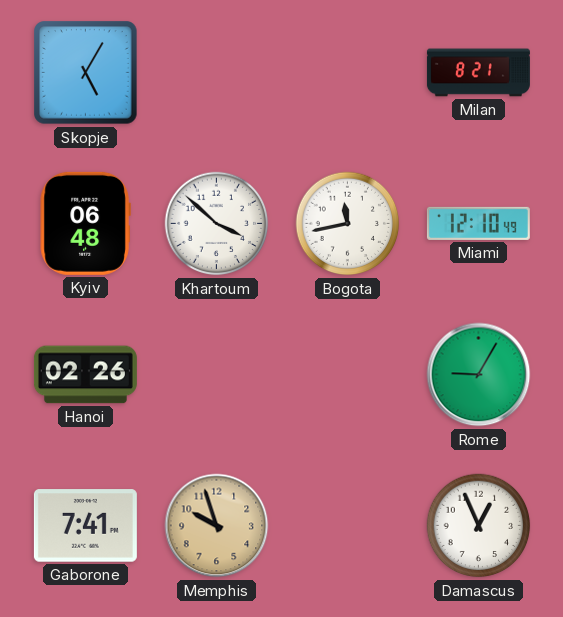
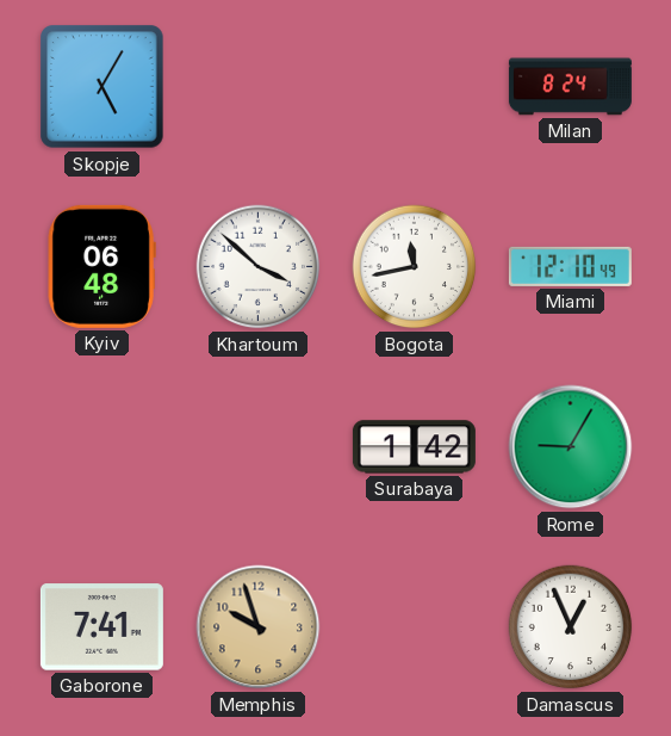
Milan: 8:21 -> 8:24 (570, 87)
Hanoi: 02:26 -> none (85, 375)
Surabaya: none -> 1:42 (414, 447)
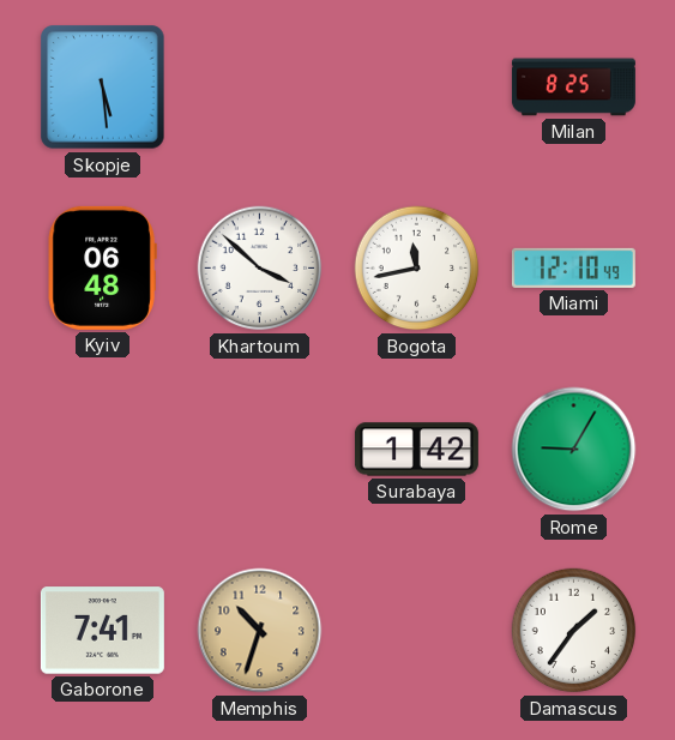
Skopje: 5:05 -> 5:29 (103, 88)
Milan: 8:24 -> 8:25 (573, 88)
Memphis: 9:57 -> 10:33 (260, 631)
Damascus: 12:56 -> 1:36 (574, 631)
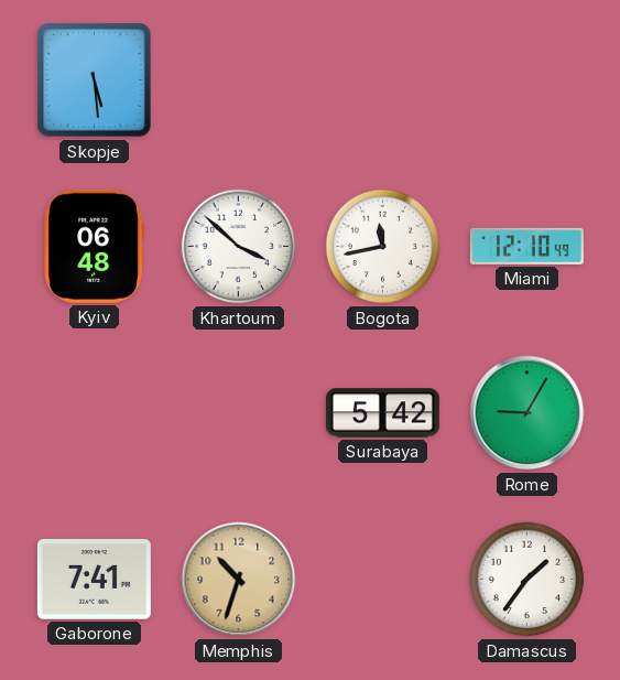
Milan: 8:25 -> none (573, 88)
Surabaya: 1:42 -> 5:42 (382, 413)
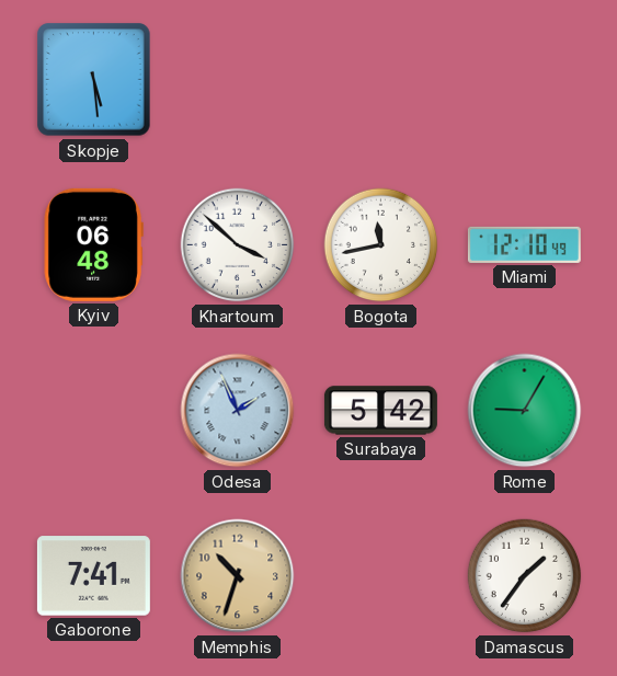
Odesa: none -> 1:56 (238, 411)
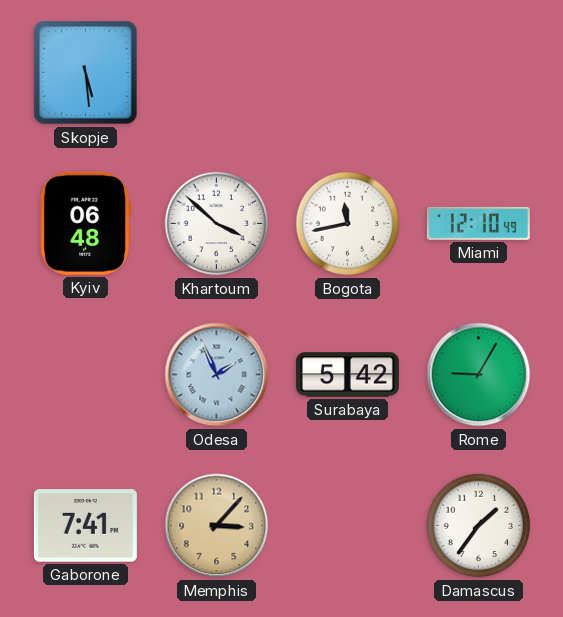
Memphis: 10:33 -> 3:07 (217, 526)
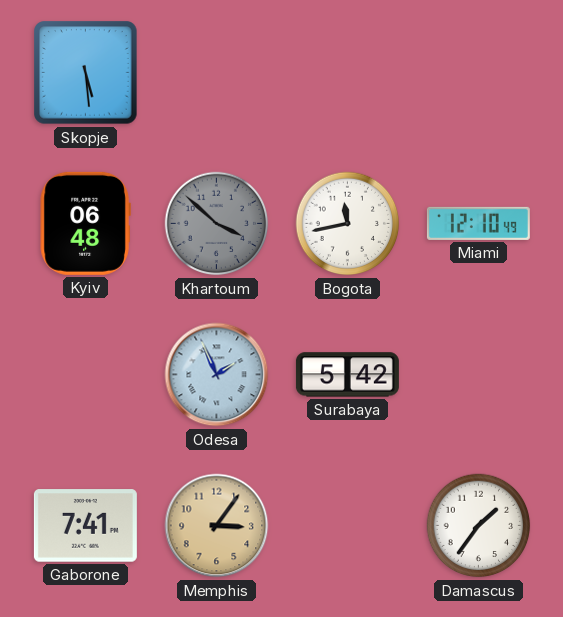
Khartoum dial: white -> grey (217, 224)
Rome: 9:05 -> none (479, 375)
Memphis: 3:07 -> 3:06 (217, 526)
